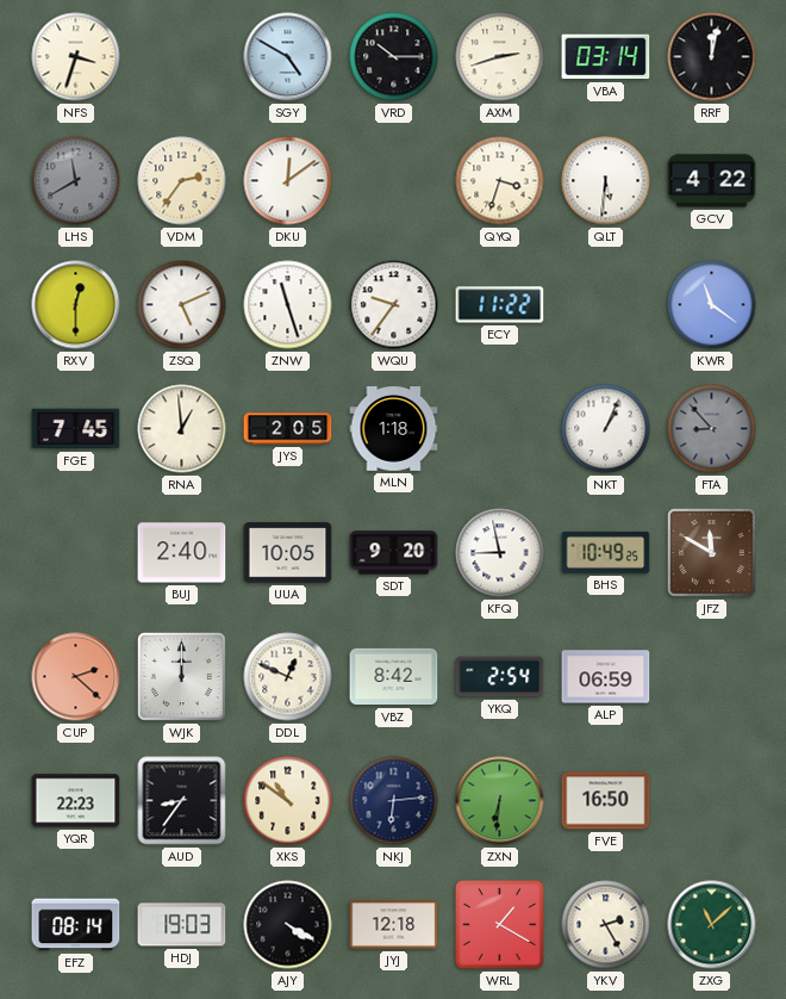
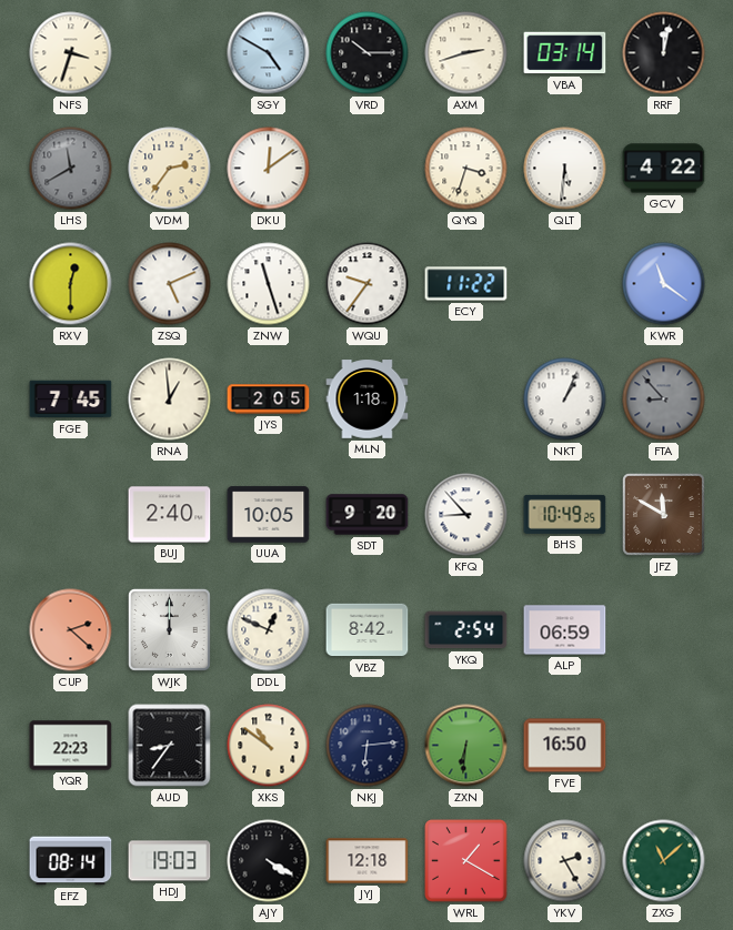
KFQ: 8:58 -> 8:53 (466, 515)
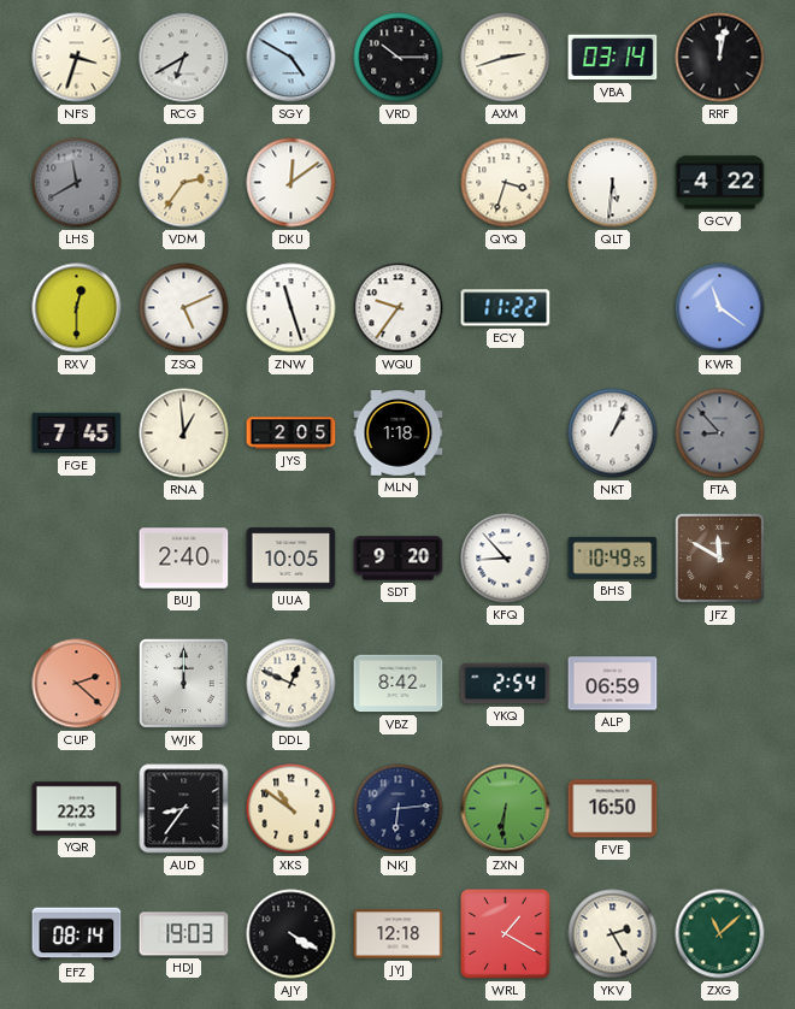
RCG: none -> 6:40 (184, 58)
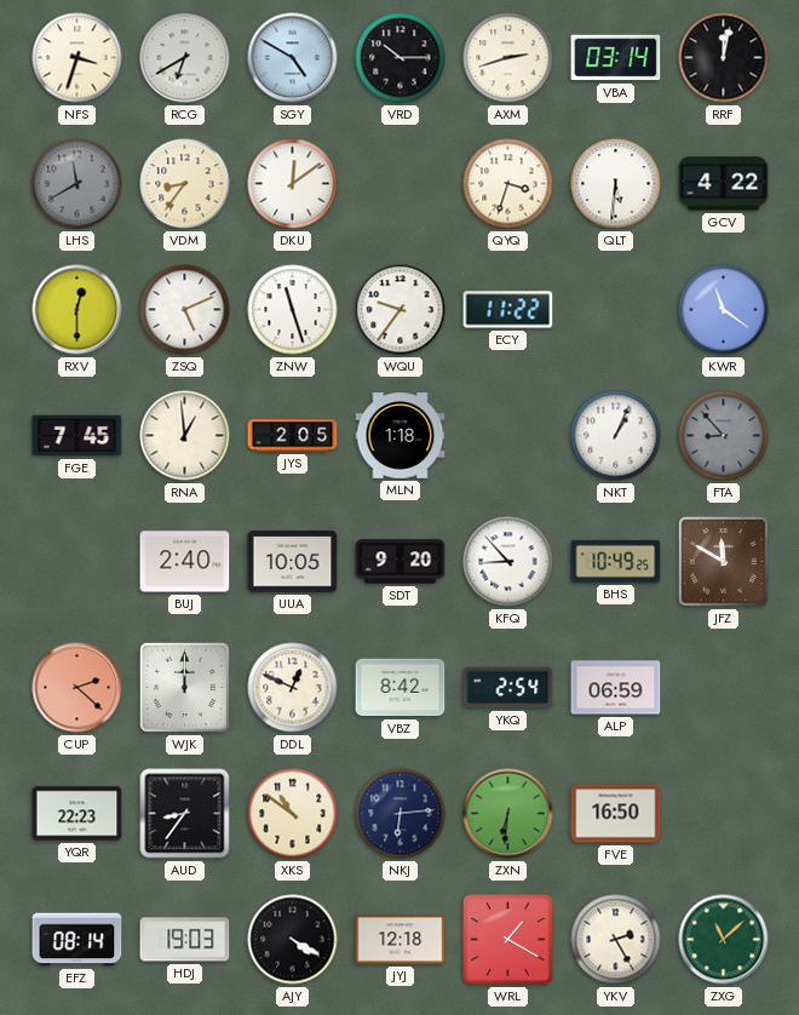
VDM: 2:36 -> 8:36 (185, 184)
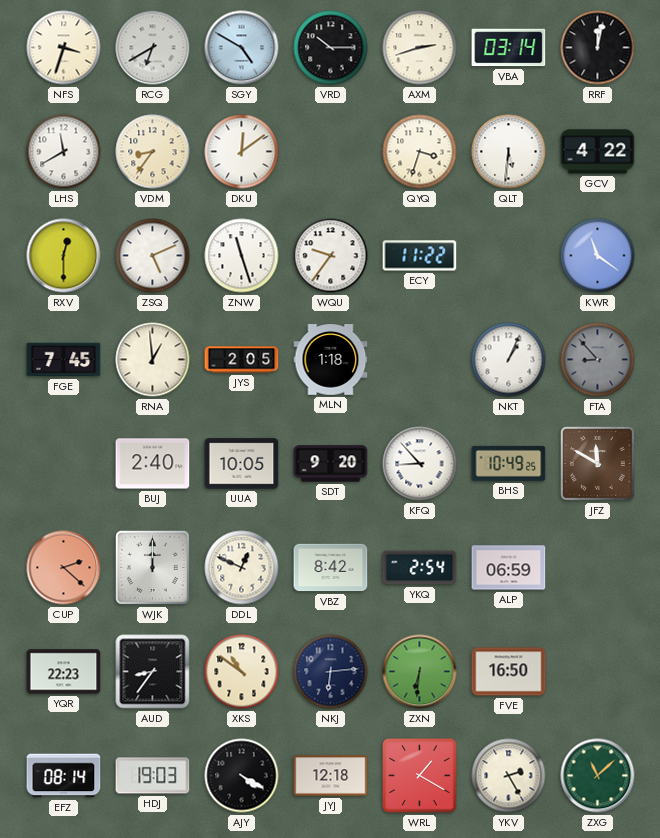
LHS dial: grey -> white (64, 152)
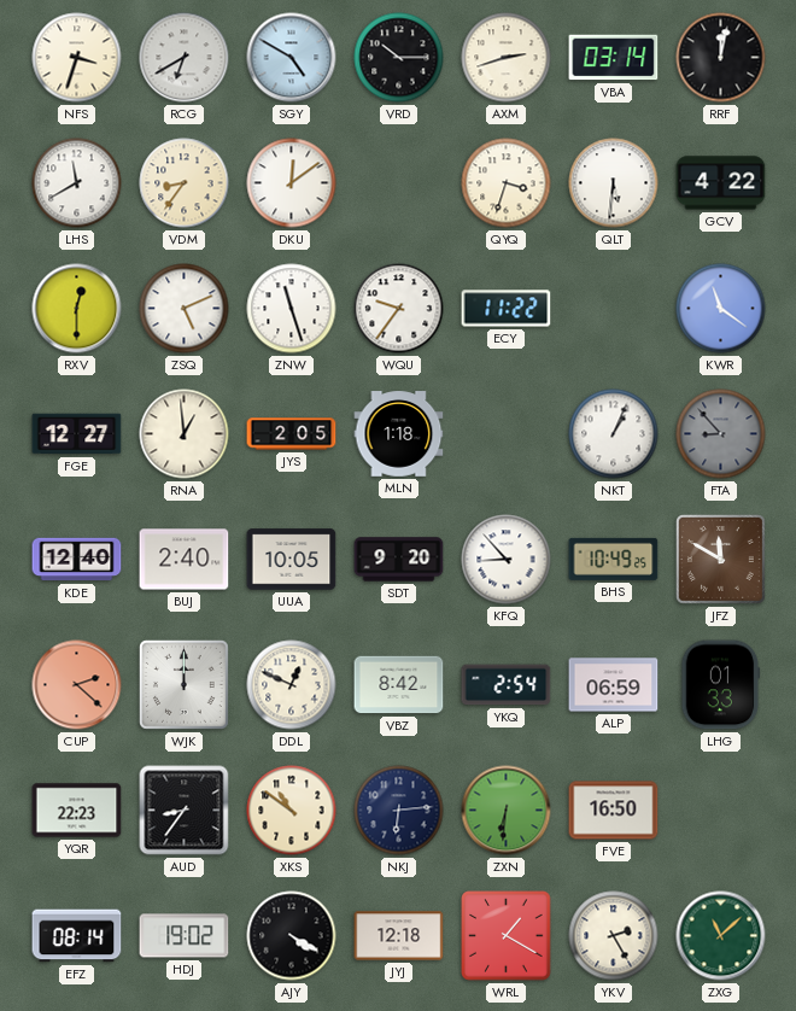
FGE: 7:45 -> 12:27 (77, 434)
KDE: none -> 12:40 (77, 560)
LHG: none -> 01:33 (721, 685)
HDJ: 19:03 -> 19:02 (185, 936)
